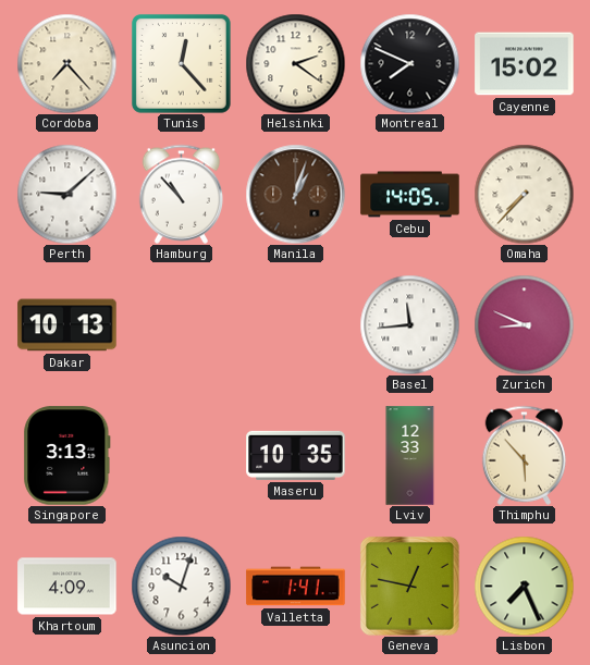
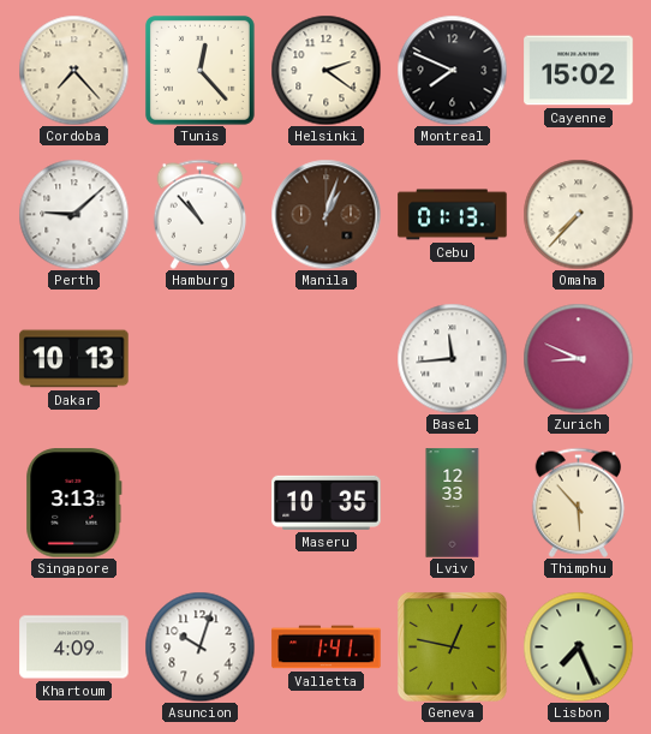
Cebu: 14:05 -> 01:13 (453, 215)
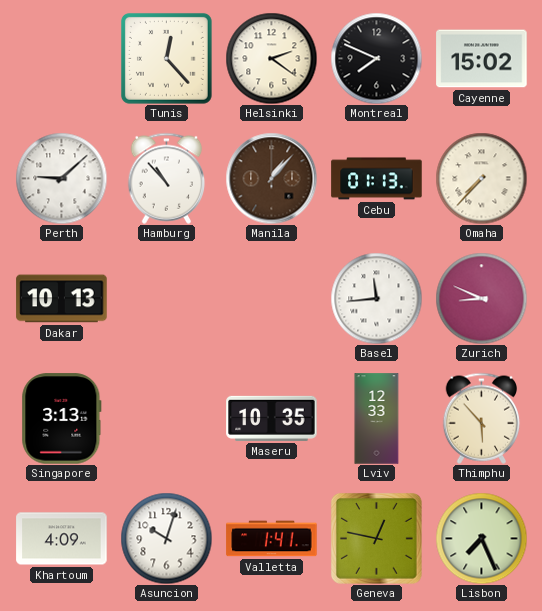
Cordoba: 7:23 -> none (73, 70)
Manila: 1:03 -> 1:07 (271, 178)
